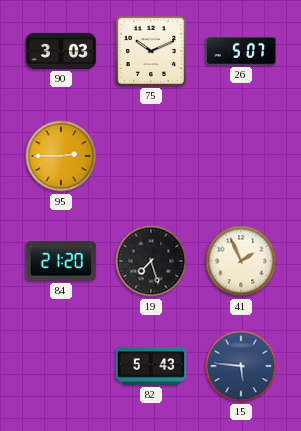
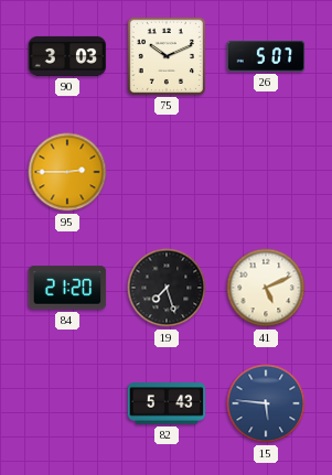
41: 1:56 -> 5:11 (266, 288)
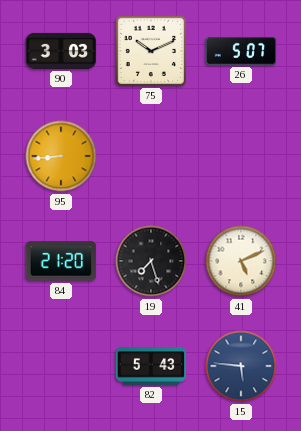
95: 2:45 -> 8:44 (61, 156)
